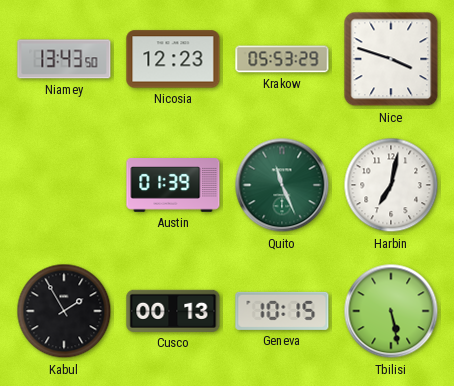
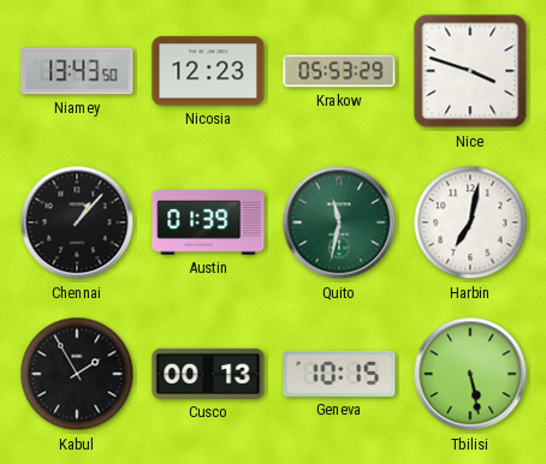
Chennai: none -> 1:07 (77, 222)
Quito: 11:26 -> 11:32 (339, 222)
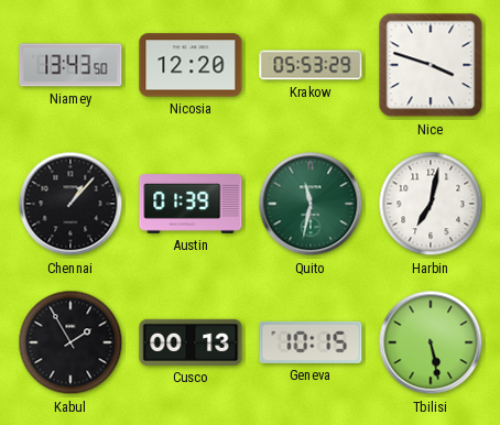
Nicosia: 12:23 -> 12:20 (191, 65)
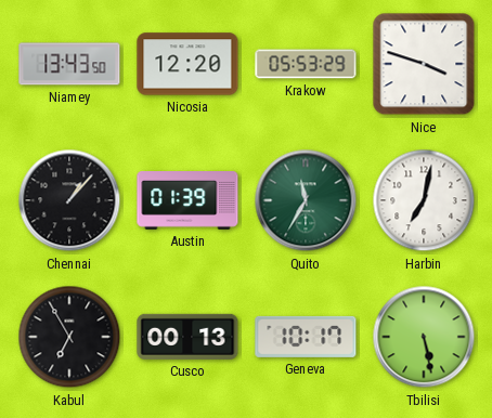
Quito: 11:32 -> 11:35 (306, 200)
Kabul: 1:55 -> 6:55 (69, 337)
Geneva: 10:15 -> 10:17 (306, 337)
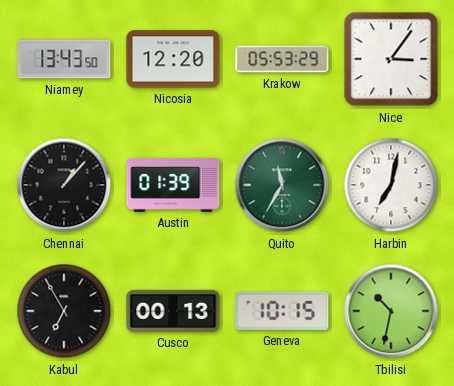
Nice: 3:48 -> 3:06 (391, 59)
Geneva: 10:17 -> 10:15 (282, 311)
Tbilisi: 5:28 -> 10:32 (391, 311)
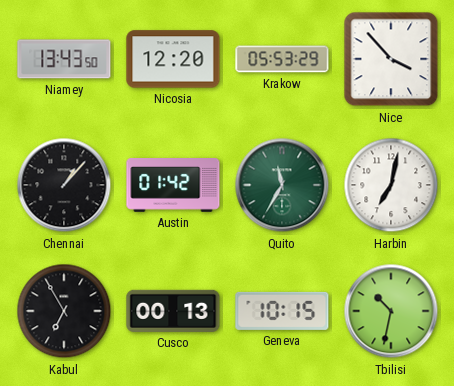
Nice: 3:06 -> 3:53 (391, 59)
Austin: 01:39 -> 01:42 (173, 186)
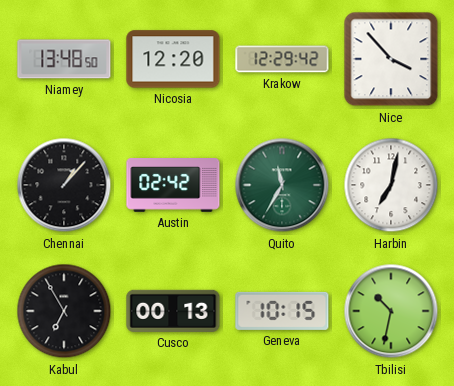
Niamey: 13:43 -> 13:48 (64, 59)
Krakow: 05:53 -> 12:29 (282, 59)
Austin: 01:42 -> 02:42 (173, 186)
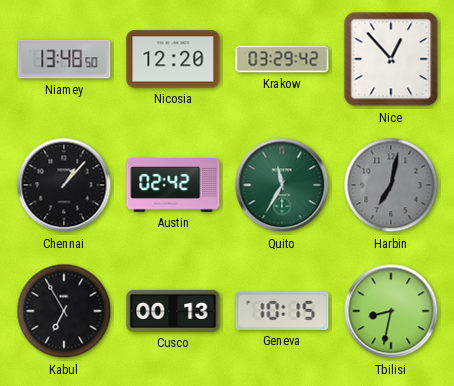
Krakow: 12:29 -> 03:29 (282, 59)
Nice: 3:53 -> 12:53 (391, 59)
Harbin dial: white -> grey (391, 185)
Tbilisi: 10:32 -> 8:32 (391, 311)
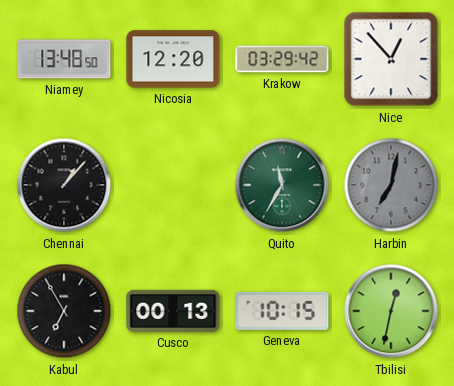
Austin: 02:42 -> none (173, 186)
Tbilisi: 8:32 -> 12:32 (391, 311)
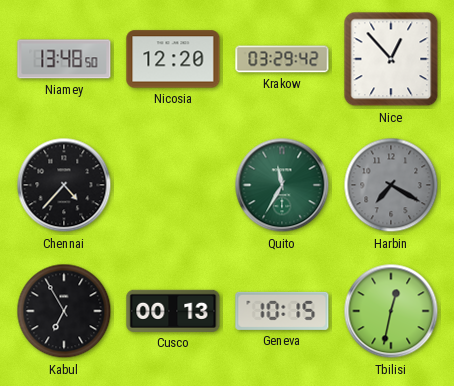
Chennai: 1:07 -> 4:37 (64, 185)
Harbin: 7:02 -> 7:20 (391, 185)
